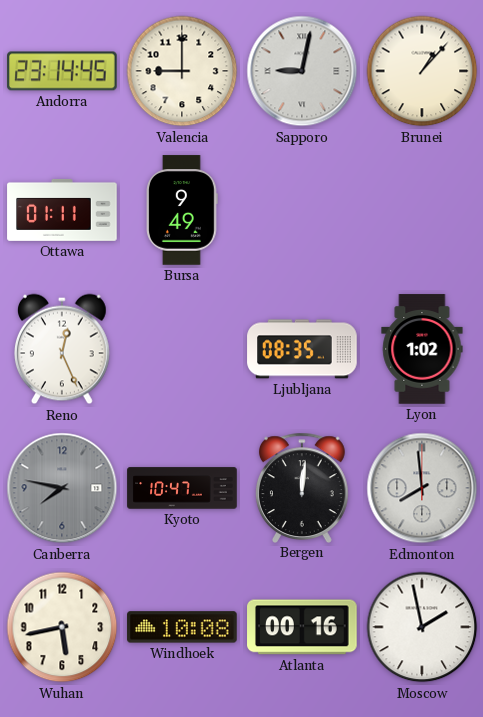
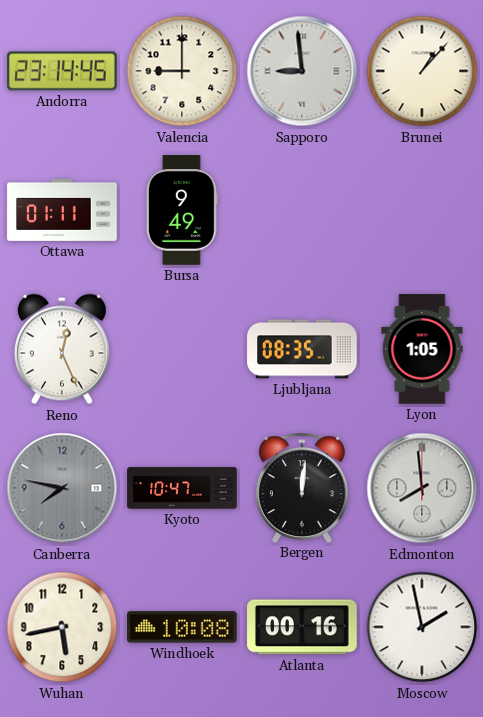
Sapporo: 9:02 -> 8:59 (302, 71)
Lyon: 1:02 -> 1:05 (422, 349)
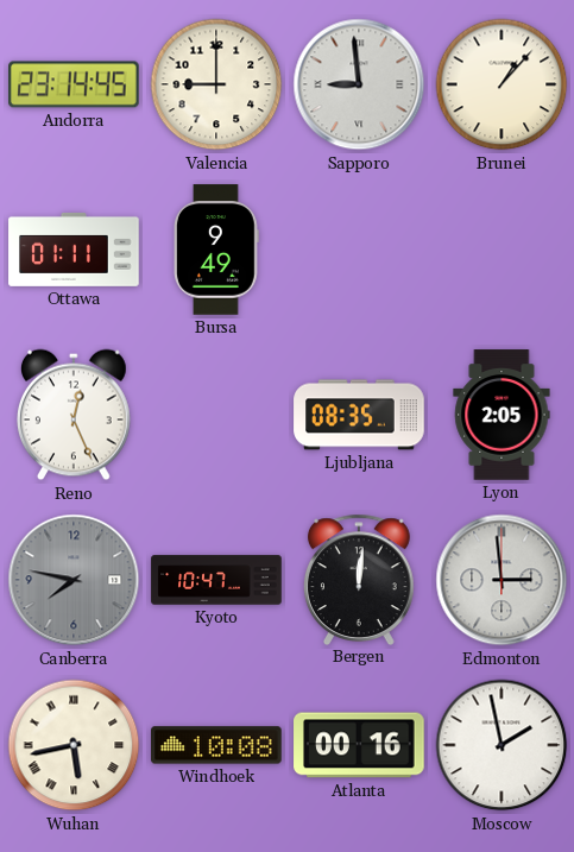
Lyon: 1:05 -> 2:05 (502, 415)
Edmonton: 7:59 -> 2:59 (502, 580)
Wuhan numerals: Arabic -> Roman (74, 745)
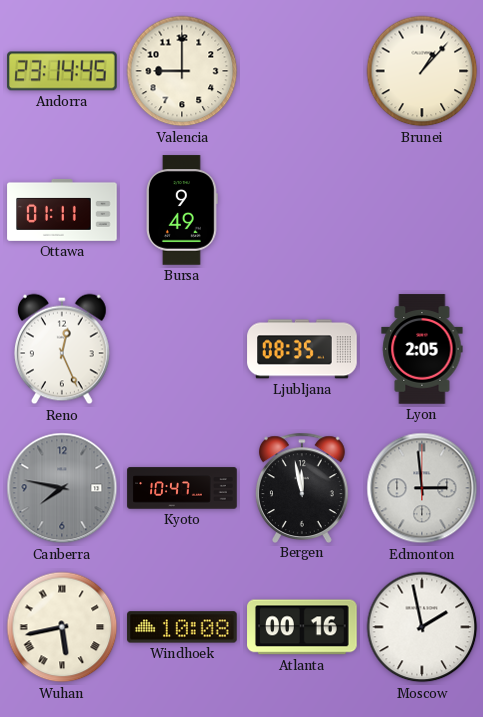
Sapporo: 8:59 -> none (359, 84)
Bergen: 12:01 -> 11:58 (302, 487)
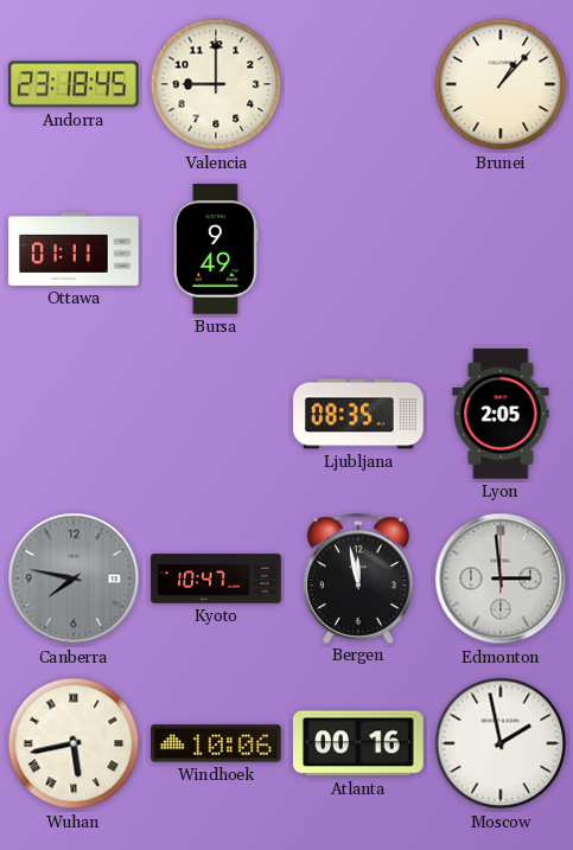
Andorra: 23:14 -> 23:18 (74, 84)
Reno: 12:26 -> none (63, 349)
Windhoek: 10:08 -> 10:06 (216, 743)
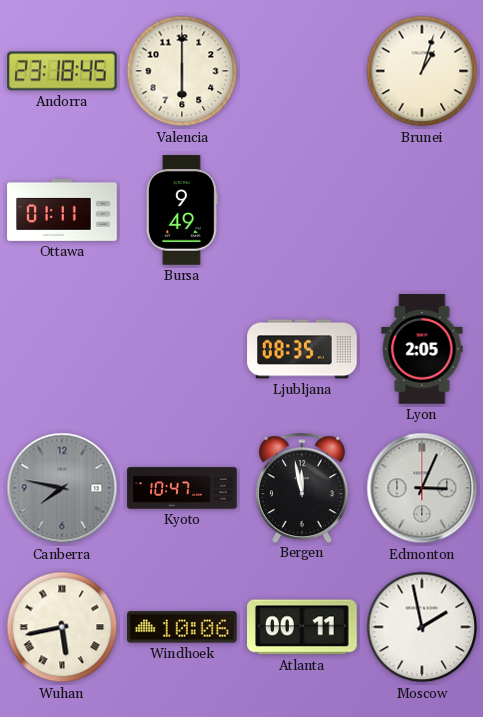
Valencia: 9:00 -> 6:00 (182, 71)
Brunei: 1:07 -> 1:03 (422, 71)
Edmonton: 2:59 -> 3:04 (422, 488)
Atlanta: 00:16 -> 00:11 (302, 627)
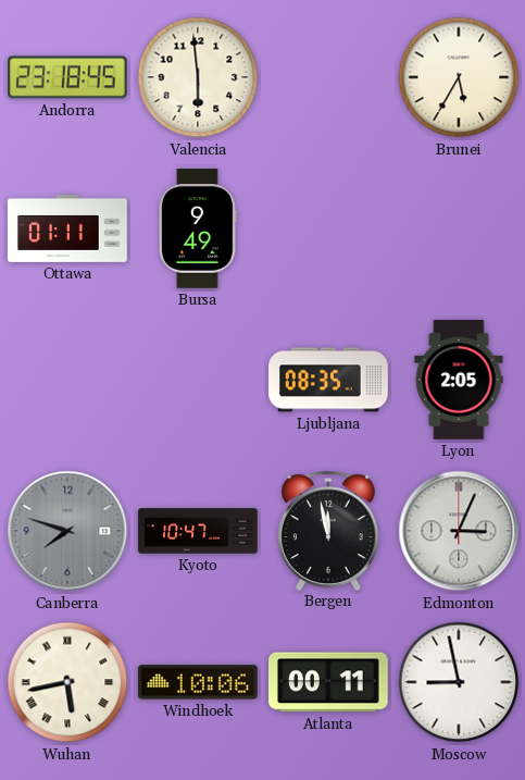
Valencia: 6:00 -> 5:59 (198, 77)
Brunei: 1:03 -> 5:35 (459, 77)
Canberra: 7:47 -> 7:48 (67, 531)
Moscow: 1:58 -> 8:58 (459, 682)
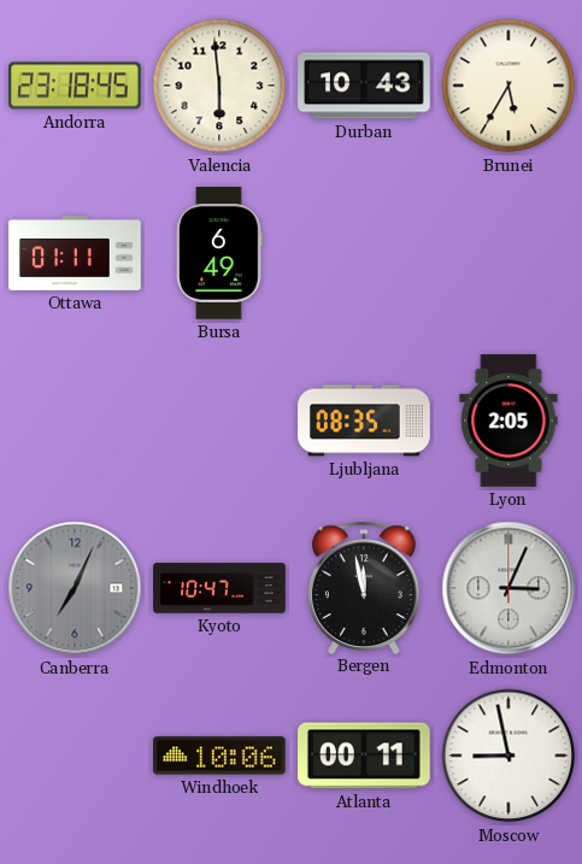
Durban: none -> 10:43 (364, 86)
Bursa: 9:49 -> 6:49 (221, 253)
Canberra: 7:48 -> 7:04 (75, 588)
Wuhan: 5:43 -> none (67, 682)
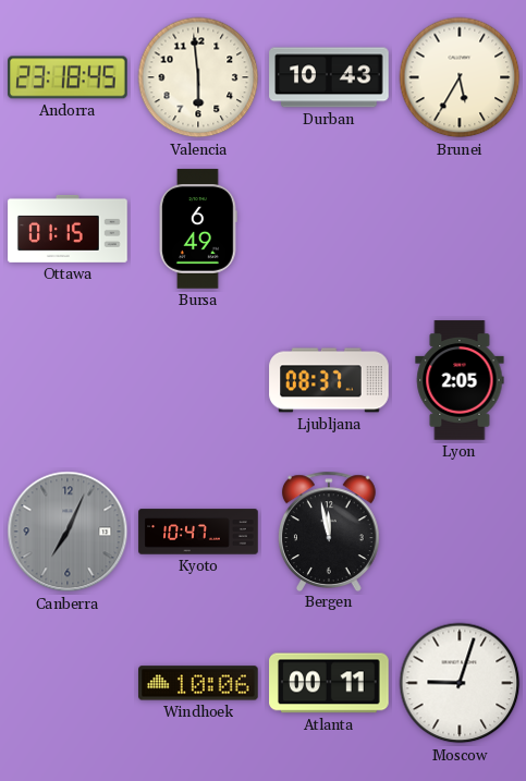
Ottawa: 01:11 -> 01:15 (68, 229)
Ljubljana: 08:35 -> 08:37 (329, 380)
Edmonton: 3:04 -> none (508, 588)
Moscow: 8:58 -> 9:03 (460, 683)
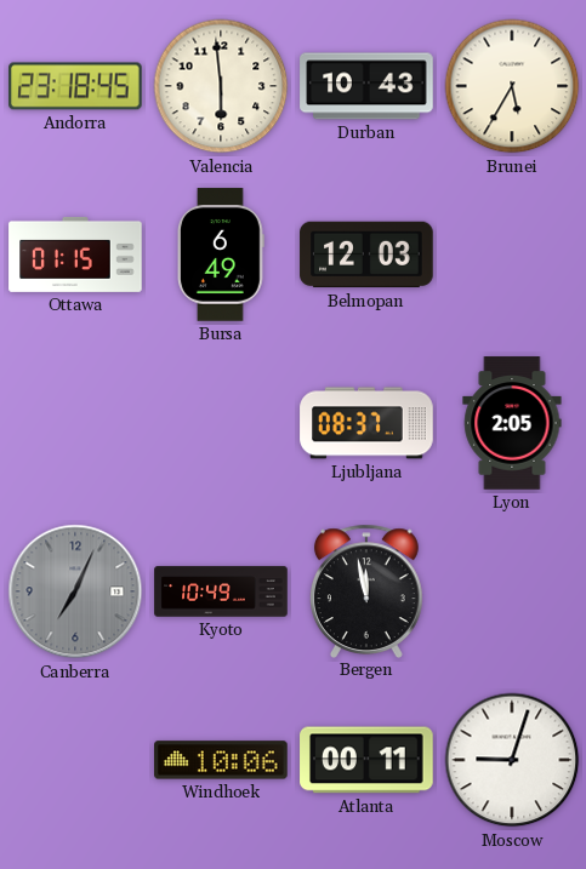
Belmopan: none -> 12:03 (366, 255)
Kyoto: 10:47 -> 10:49 (221, 591)
